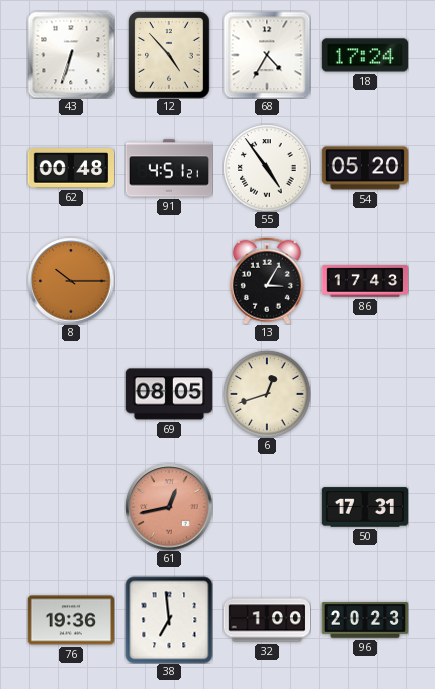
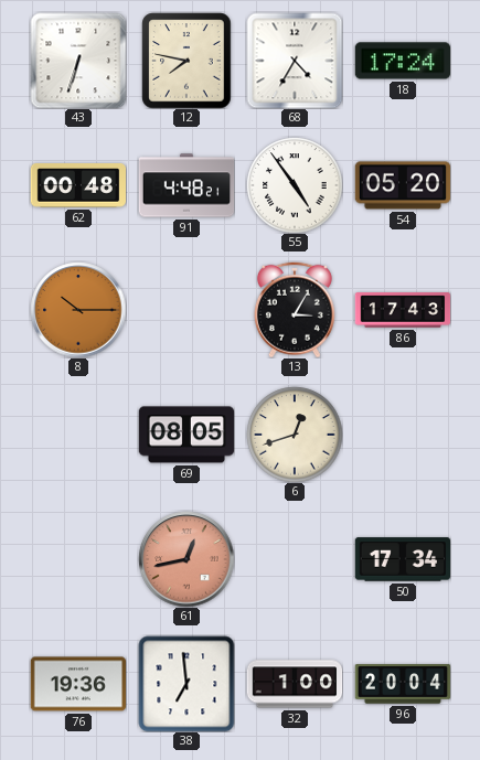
12: 4:53 -> 7:47 (186, 61)
91: 4:51 -> 4:48 (186, 185)
50: 17:31 -> 17:34 (403, 559)
96: 20:23 -> 20:04 (403, 684)
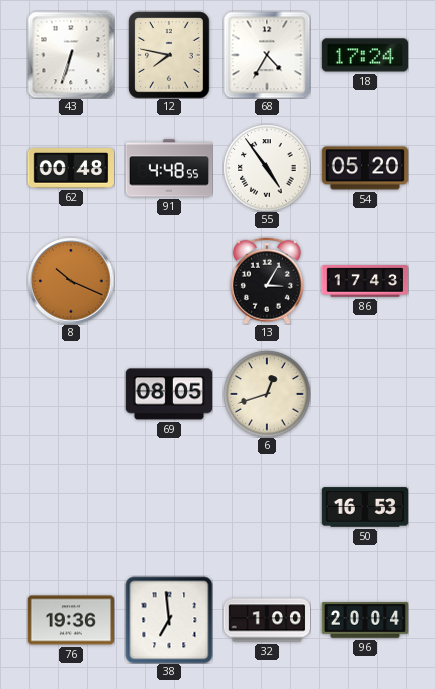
91: 4:48:21 -> 4:48:55 (169, 168)
8: 10:15 -> 10:19 (71, 281)
61: 12:43 -> none (186, 559)
50: 17:34 -> 16:53 (365, 507)
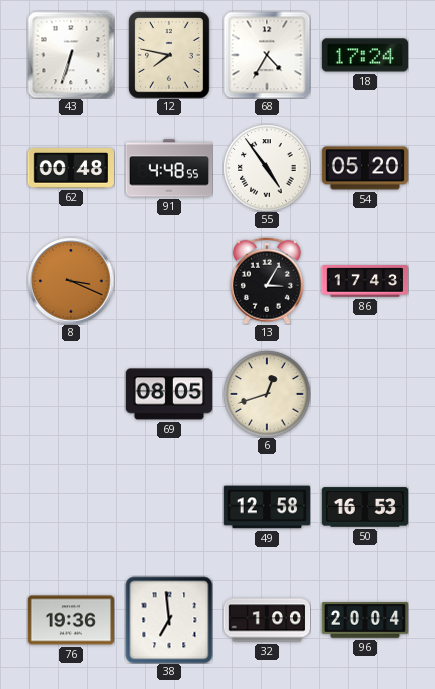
8: 10:19 -> 3:19 (71, 281)
49: none -> 12:58 (267, 507)
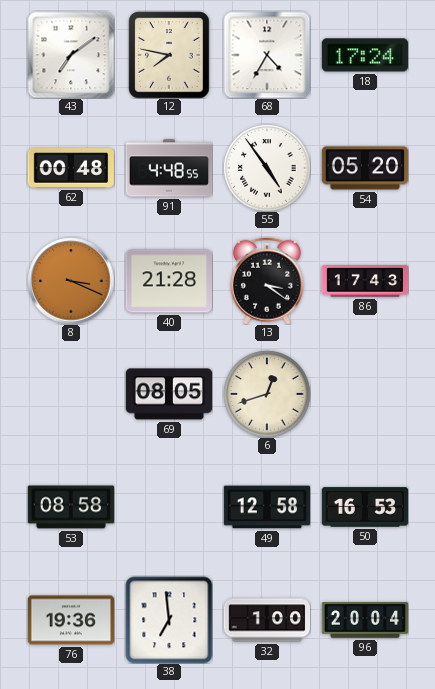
43: 6:33 -> 7:09 (71, 55)
40: none -> 21:28 (168, 281)
13: 3:05 -> 3:21 (267, 281)
53: none -> 08:58 (71, 507)
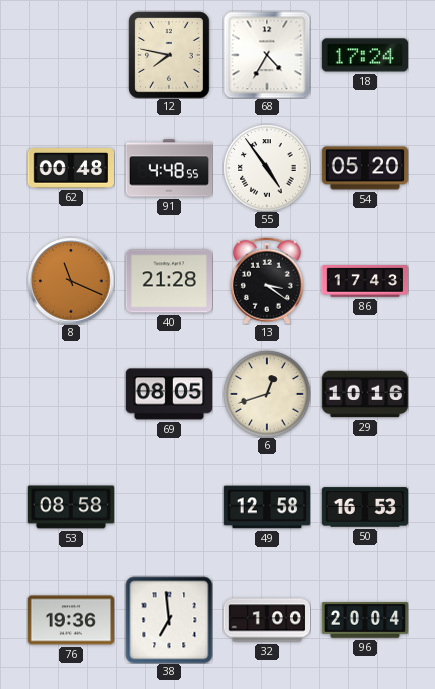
43: 7:09 -> none (71, 55)
8: 3:19 -> 11:19 (71, 281)
29: none -> 10:16 (365, 394)
